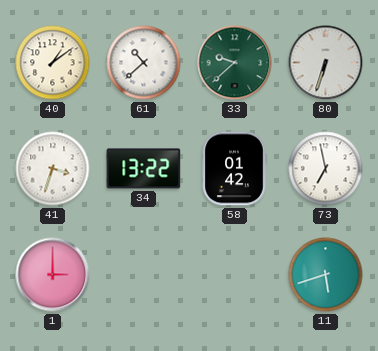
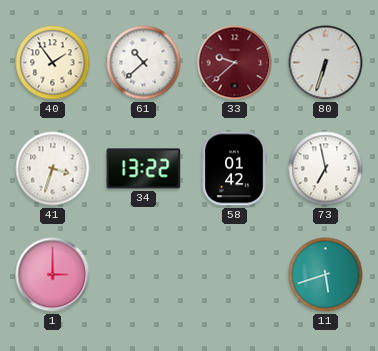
40: 1:09 -> 1:54 (53, 63)
33 dial: green -> burgundy (235, 63)
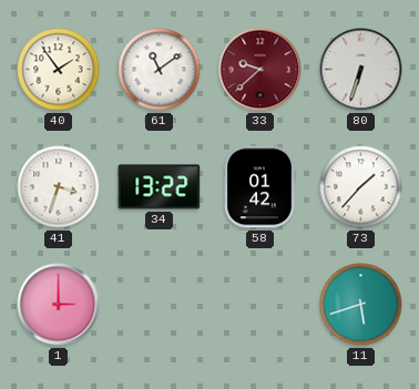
61: 10:38 -> 11:09 (160, 70)
73: 6:58 -> 1:37 (361, 187)
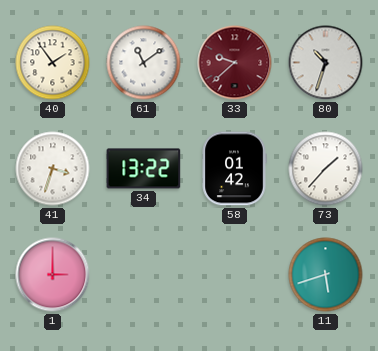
80: 6:33 -> 10:33 (326, 63)
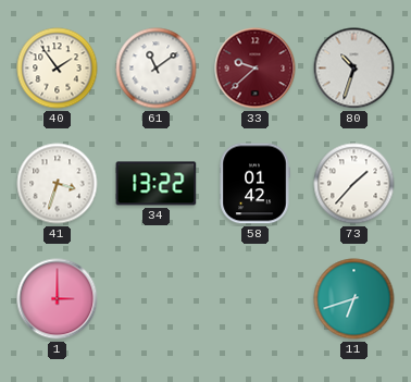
11: 5:42 -> 6:42 (354, 299)
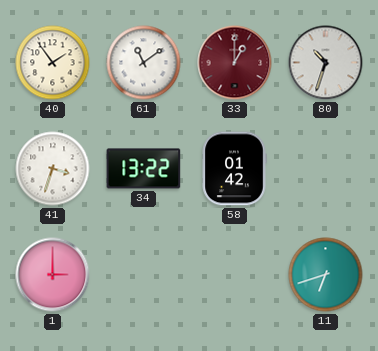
33: 9:38 -> 1:00 (235, 63)
73: 1:37 -> none (354, 184)
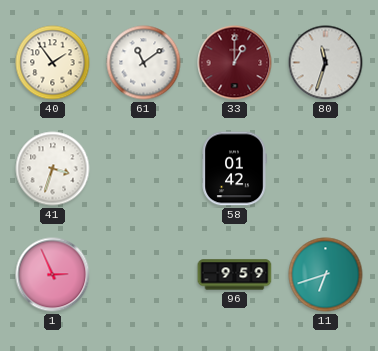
80: 10:33 -> 11:33 (326, 63)
34: 13:22 -> none (144, 169)
1: 3:00 -> 2:56 (53, 275)
96: none -> 9:59 (235, 275)
